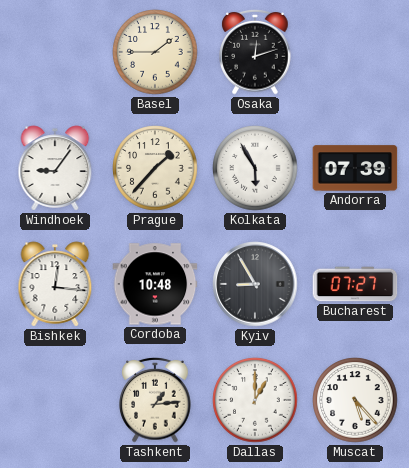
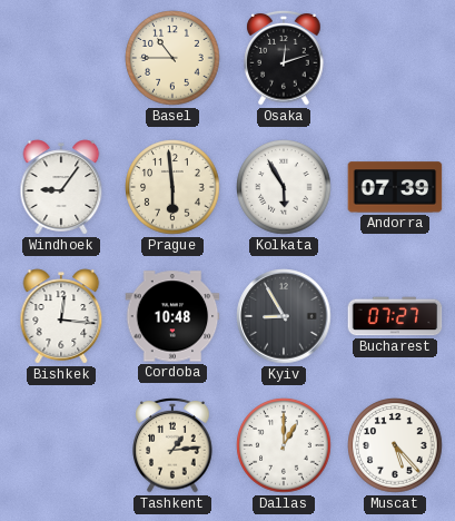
Basel: 1:45 -> 10:45 (172, 58)
Prague: 1:37 -> 5:59 (172, 187)
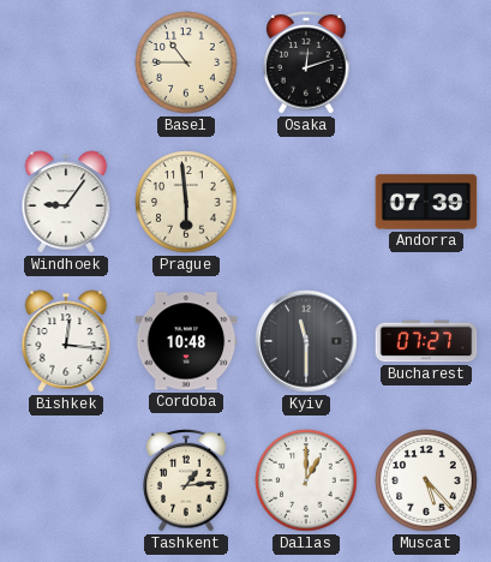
Kolkata: 5:55 -> none (284, 187)
Kyiv: 8:55 -> 11:30 (306, 341)
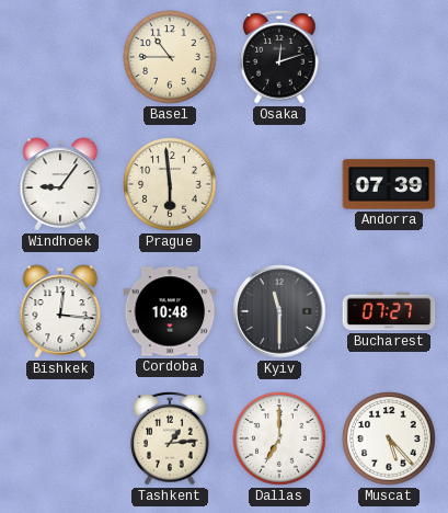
Dallas: 1:00 -> 7:00 (279, 438)
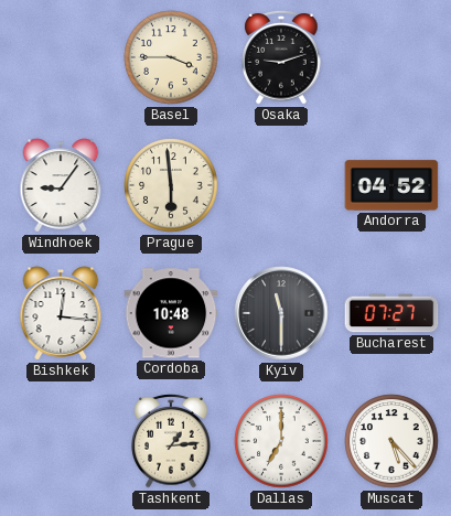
Basel: 10:45 -> 3:45 (171, 57)
Osaka: 12:12 -> 9:12 (281, 57)
Andorra: 07:39 -> 04:52 (391, 185)
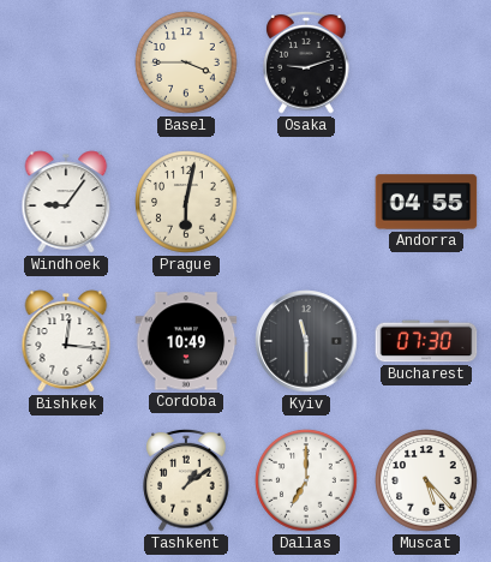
Prague: 5:59 -> 6:02 (186, 202)
Andorra: 04:52 -> 04:55 (426, 202)
Cordoba: 10:48 -> 10:49 (186, 341)
Bucharest: 07:27 -> 07:30 (426, 341)
Tashkent: 1:14 -> 1:09 (186, 480)
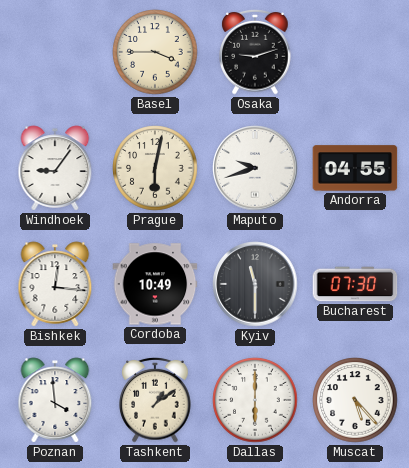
Maputo: none -> 9:42 (255, 168)
Poznan: none -> 3:59 (55, 400)
Dallas: 7:00 -> 6:00 (255, 400)
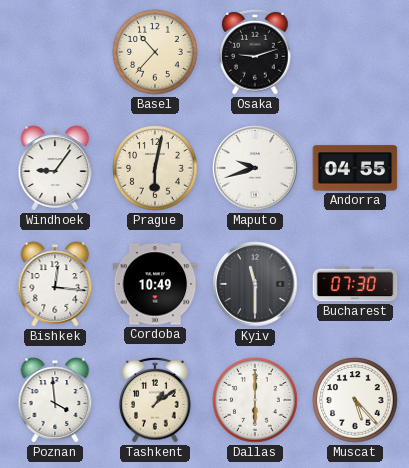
Basel: 3:45 -> 10:37 (155, 52)
